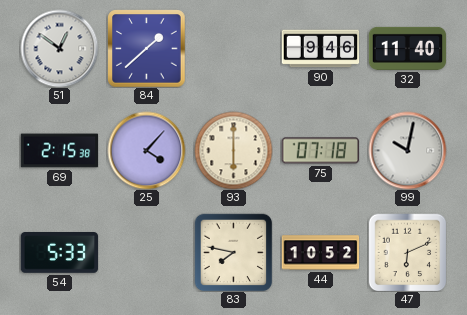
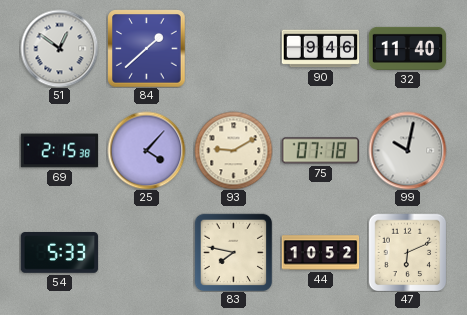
93: 6:00 -> 9:10 (233, 150)
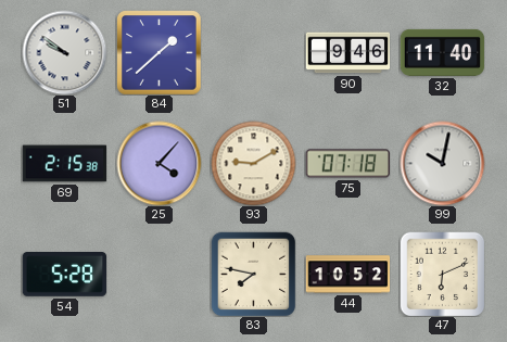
51: 12:51 -> 9:51 (64, 52)
54: 5:33 -> 5:28 (64, 275)
